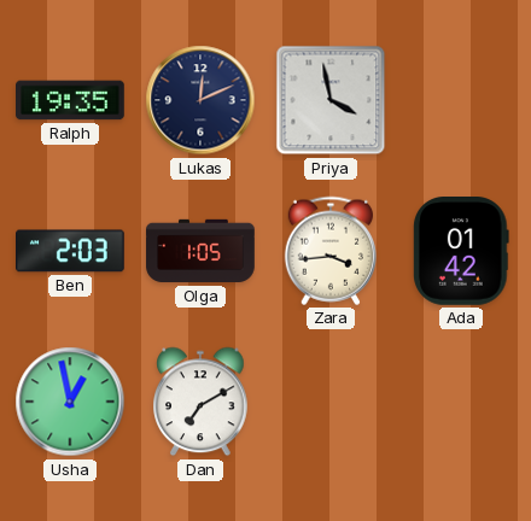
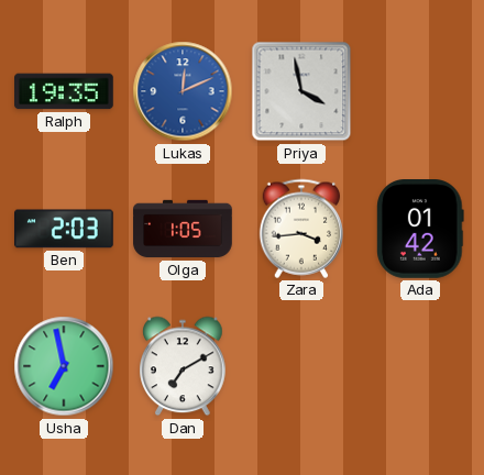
Lukas dial: navy -> blue (183, 91)
Usha: 12:58 -> 6:58 (64, 366)
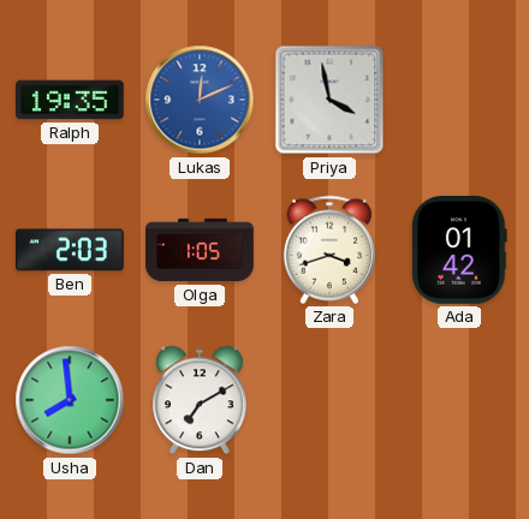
Zara: 3:44 -> 3:42 (328, 250)
Usha: 6:58 -> 7:59 (70, 400)
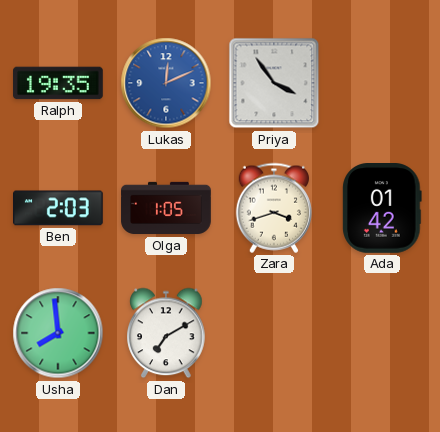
Priya: 3:58 -> 3:54 (274, 83)
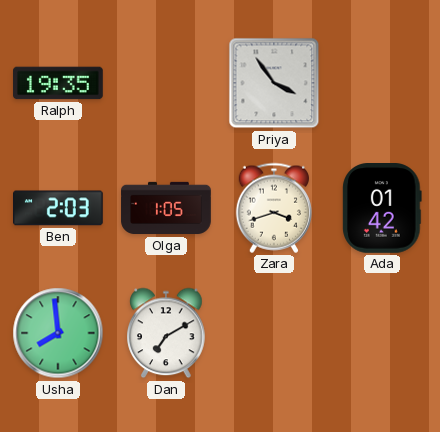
Lukas: 12:11 -> none (166, 83)
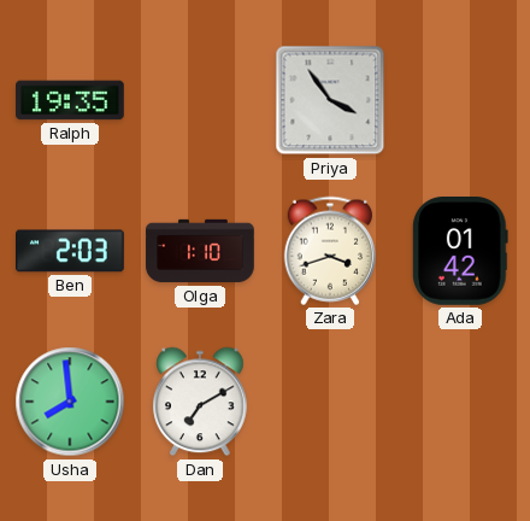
Olga: 1:05 -> 1:10 (200, 251)
